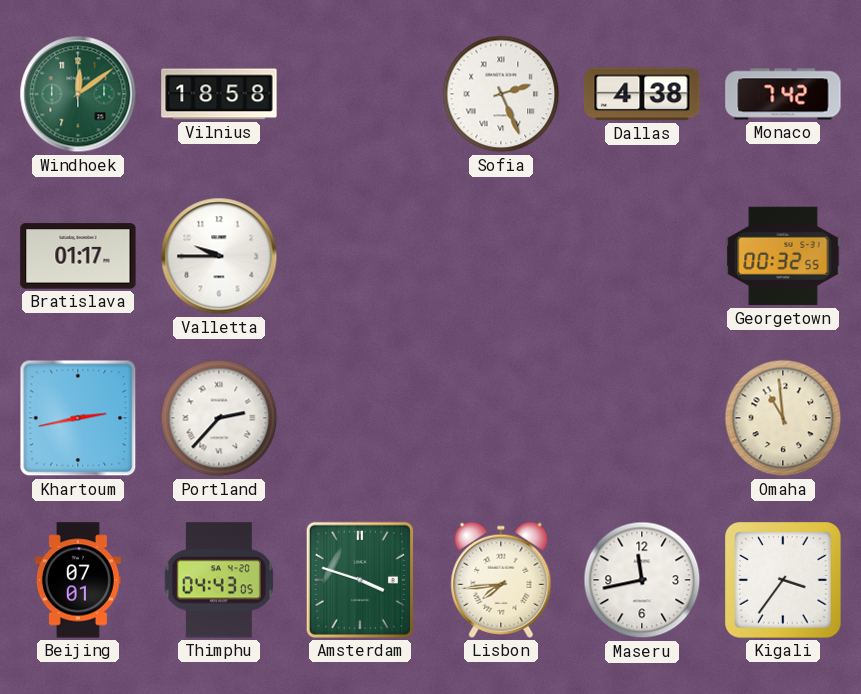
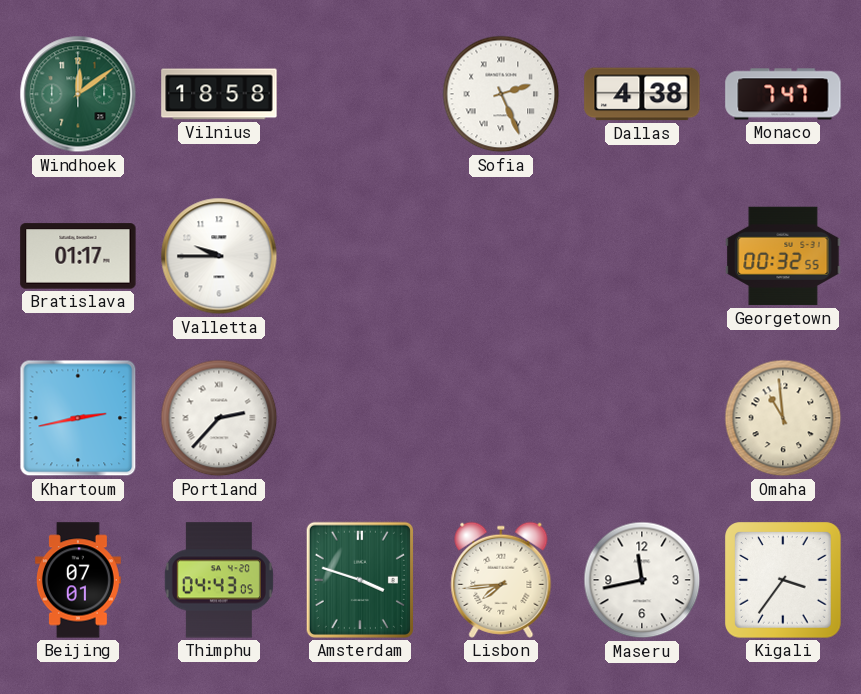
Monaco: 7:42 -> 7:47 (783, 94)
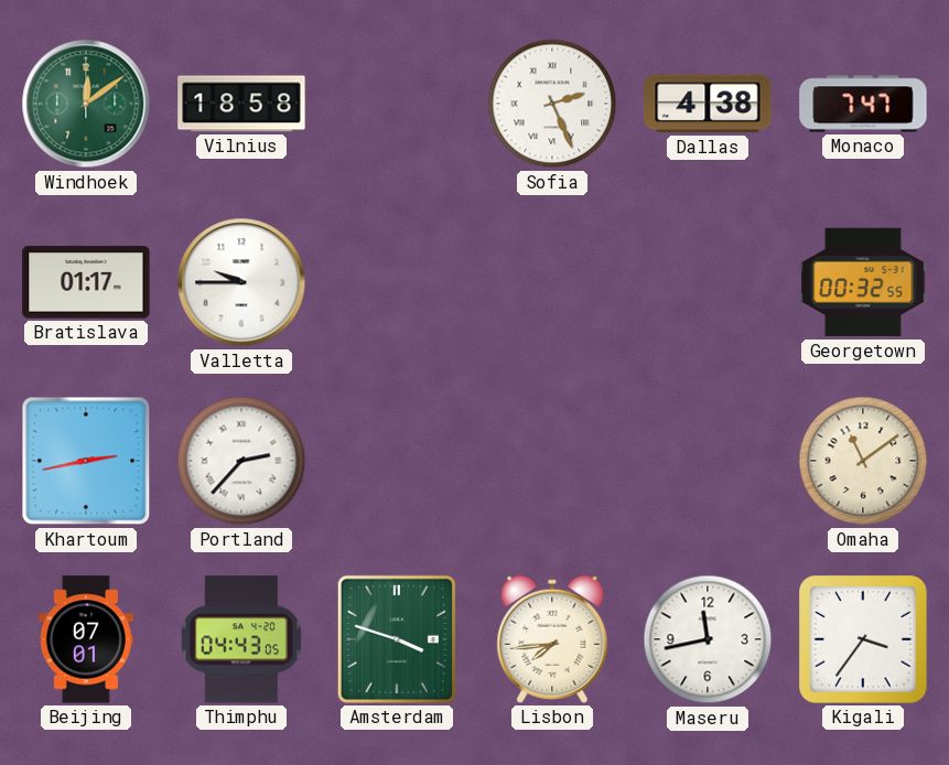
Omaha: 10:59 -> 11:09 (863, 461)
